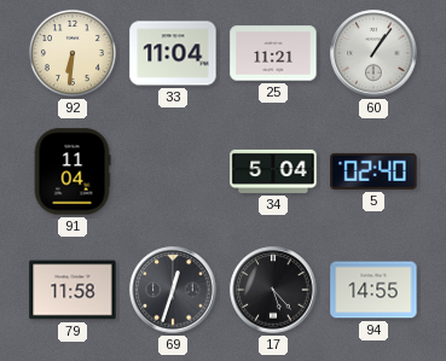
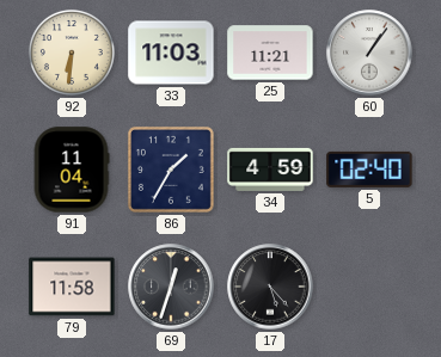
33: 11:04 -> 11:03 (171, 53)
86: none -> 1:35 (171, 170)
34: 5:04 -> 4:59 (270, 170)
94: 14:55 -> none (373, 290)
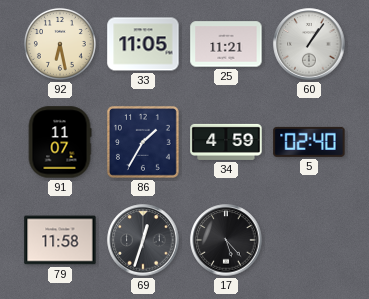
92: 6:31 -> 6:28 (60, 44)
33: 11:03 -> 11:05 (143, 44)
91: 11:04 -> 11:07 (60, 142)
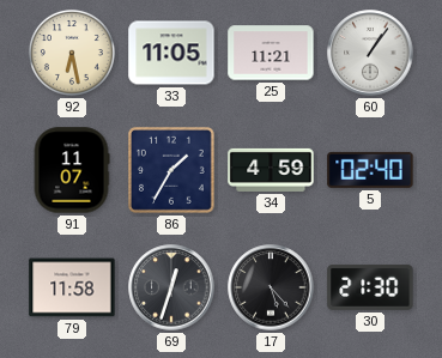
30: none -> 21:30 (370, 287)
